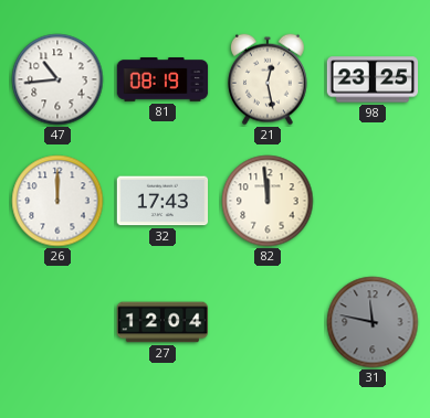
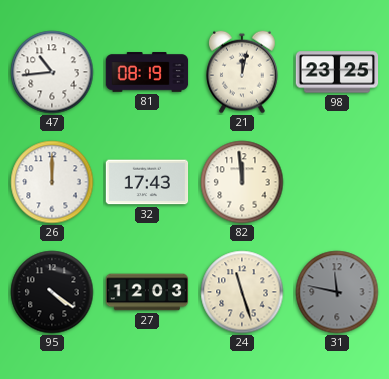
21: 12:28 -> 12:02 (243, 72)
95: none -> 4:21 (52, 292)
27: 12:04 -> 12:03 (147, 292)
24: none -> 11:27 (242, 292)
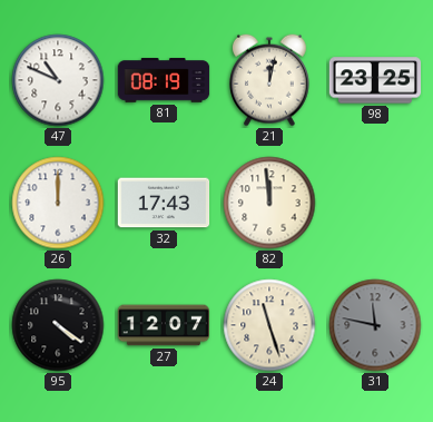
47: 10:44 -> 10:49 (58, 80)
27: 12:03 -> 12:07 (164, 325)
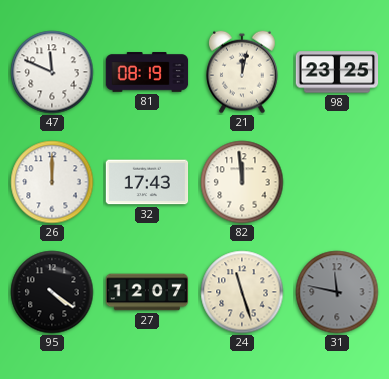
47: 10:49 -> 11:49 (52, 72)
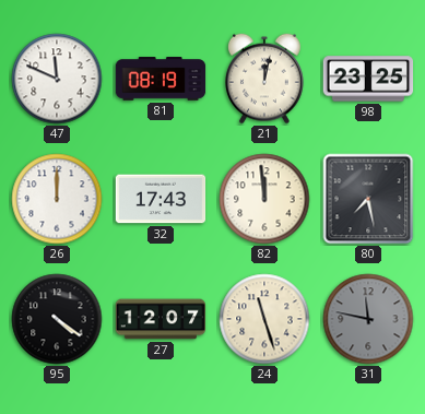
80: none -> 7:28 (368, 199)
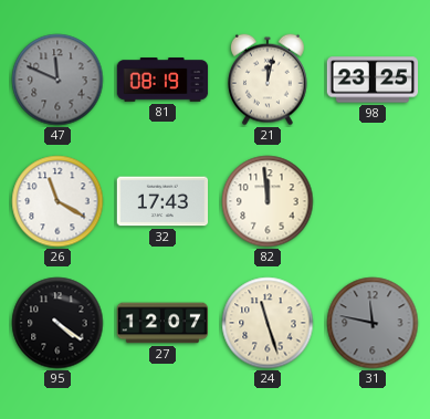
47 dial: white -> grey (57, 80)
26: 12:00 -> 11:20 (57, 201)
80: 7:28 -> none (368, 199)
